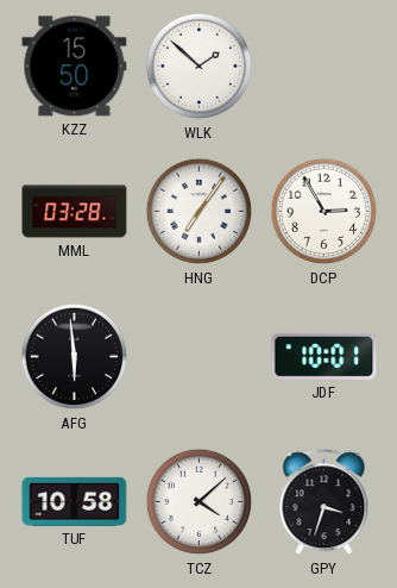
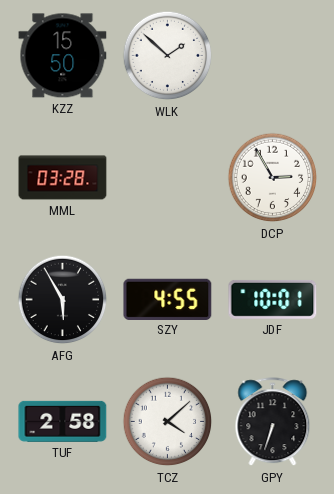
HNG: 7:06 -> none (200, 212)
AFG: 5:59 -> 5:55 (63, 300)
SZY: none -> 4:55 (168, 299)
TUF: 10:58 -> 2:58 (63, 421)
GPY: 3:33 -> 6:33 (273, 422)
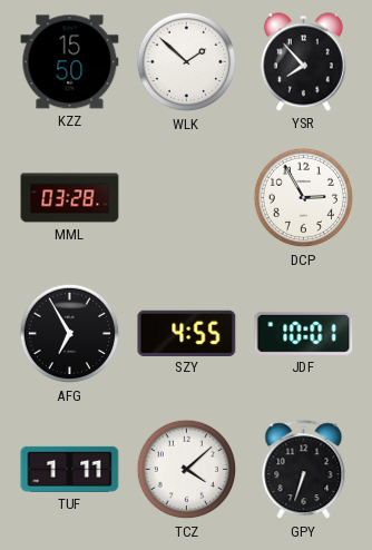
YSR: none -> 7:53 (303, 62)
AFG: 5:55 -> 6:55 (70, 334)
TUF: 2:58 -> 1:11 (70, 469)
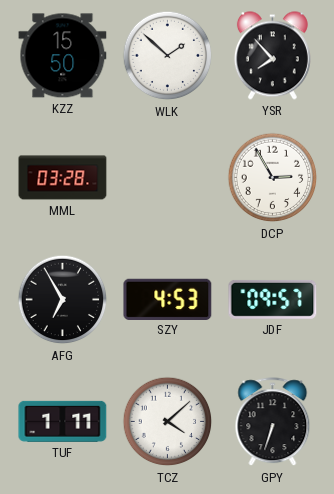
SZY: 4:55 -> 4:53 (168, 299)
JDF: 10:01 -> 09:57 (273, 299)
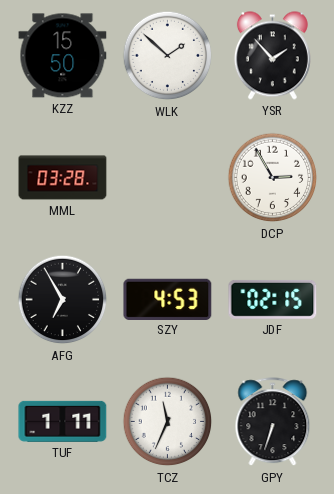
YSR: 7:53 -> 1:53 (272, 56)
JDF: 09:57 -> 02:15 (273, 299)
TCZ: 4:08 -> 11:34 (168, 422)
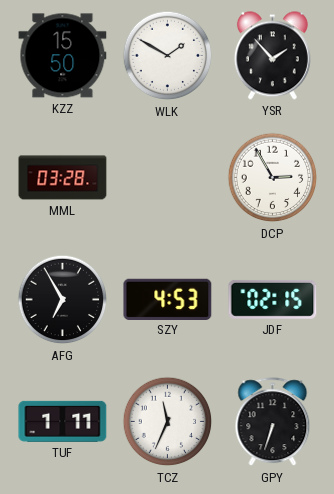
WLK: 1:52 -> 1:50 (168, 56)
